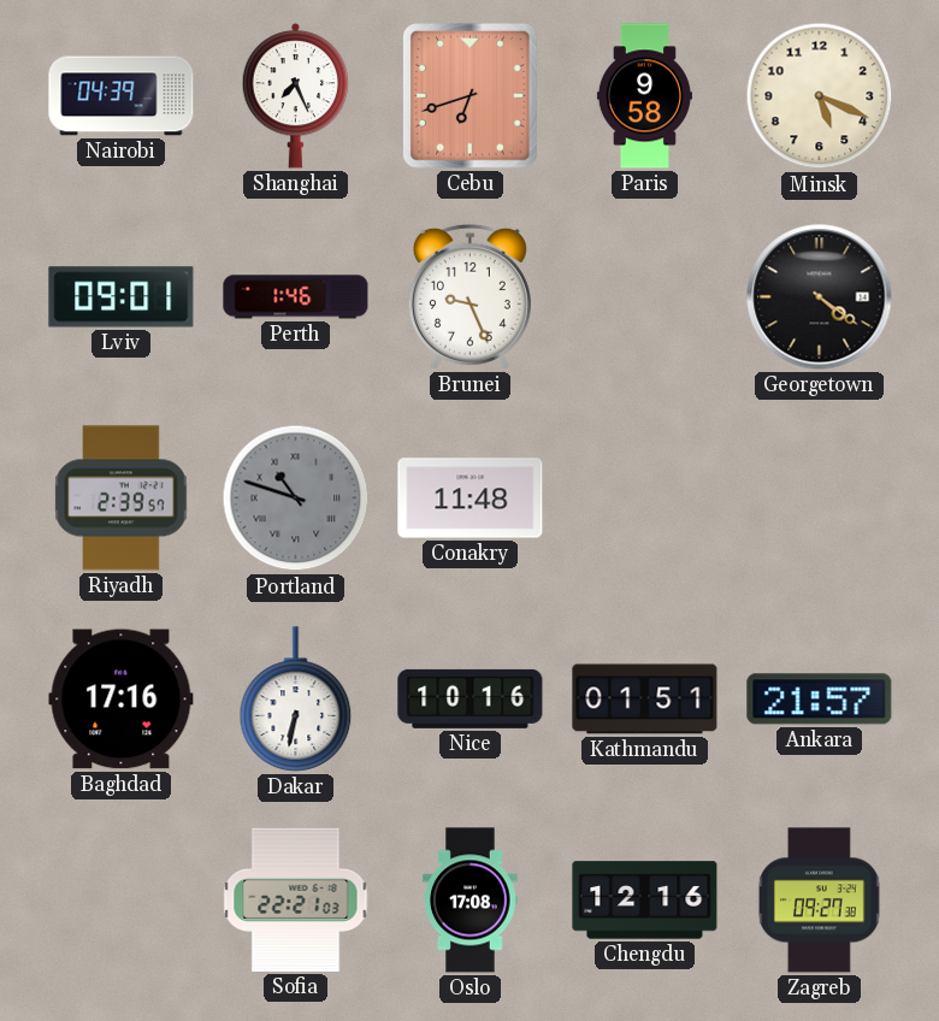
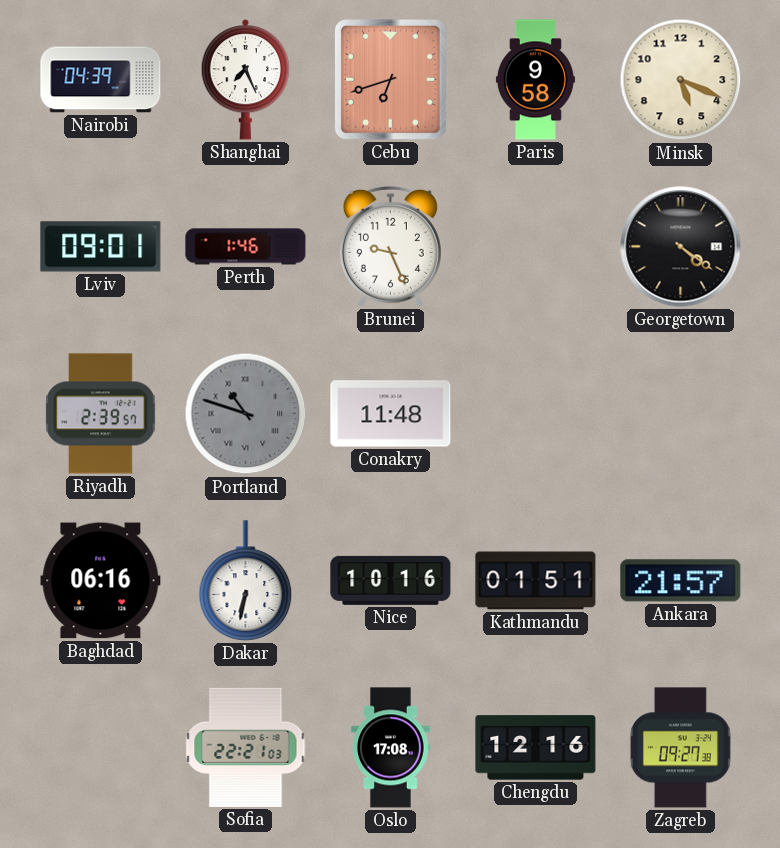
Baghdad: 17:16 -> 06:16 (101, 581)
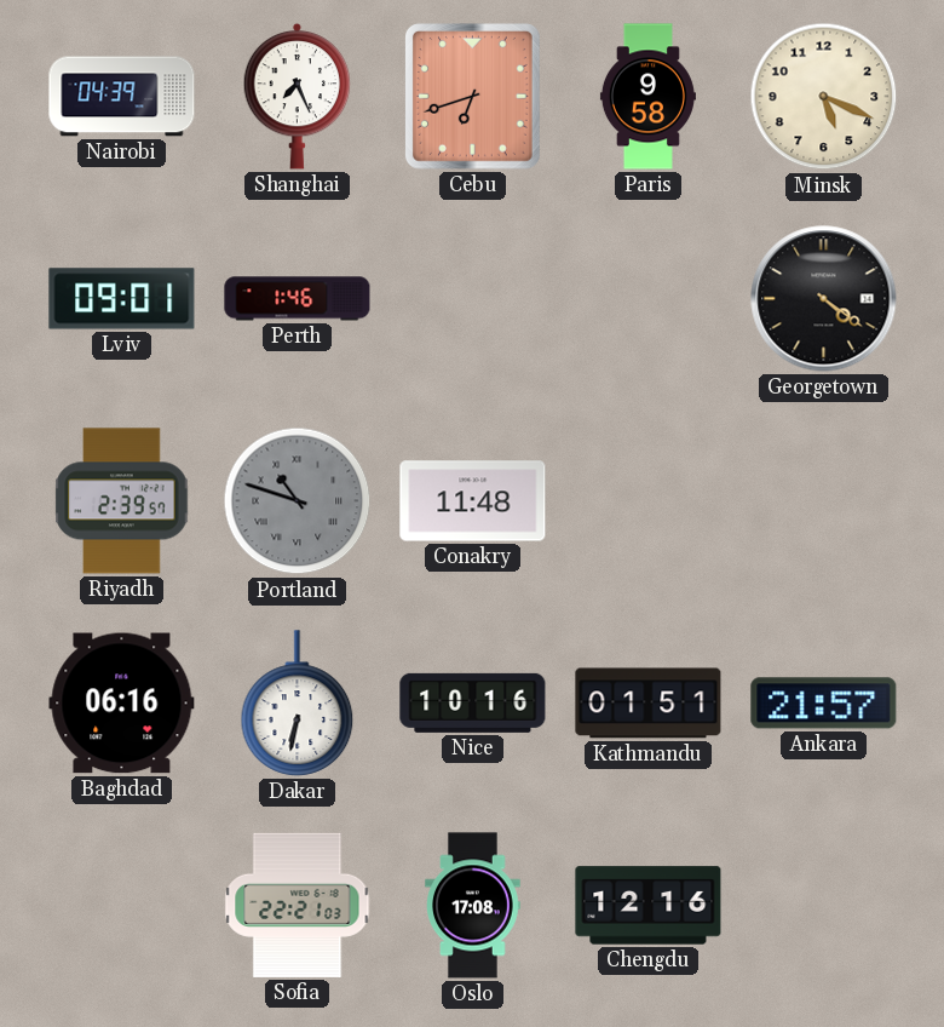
Brunei: 9:26 -> none (390, 246)
Zagreb: 09:27 -> none (680, 748)
